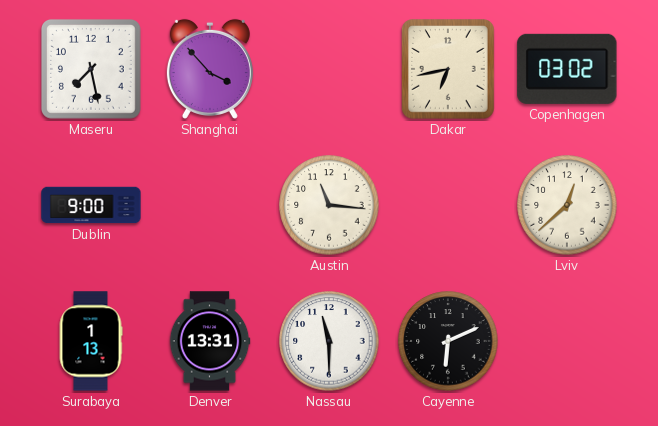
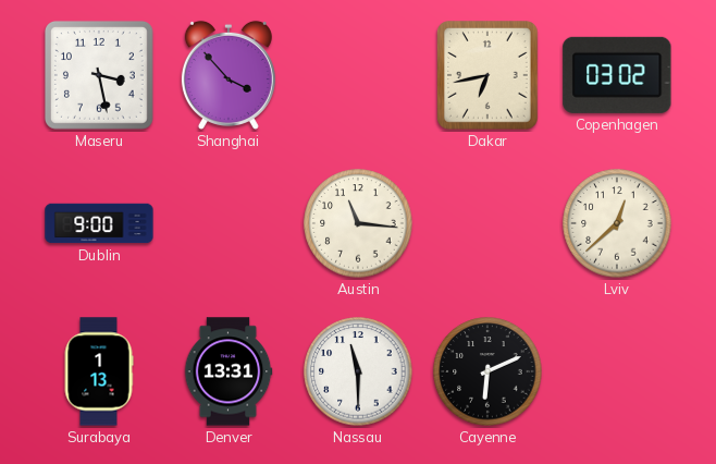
Maseru: 7:28 -> 3:28 (99, 75)
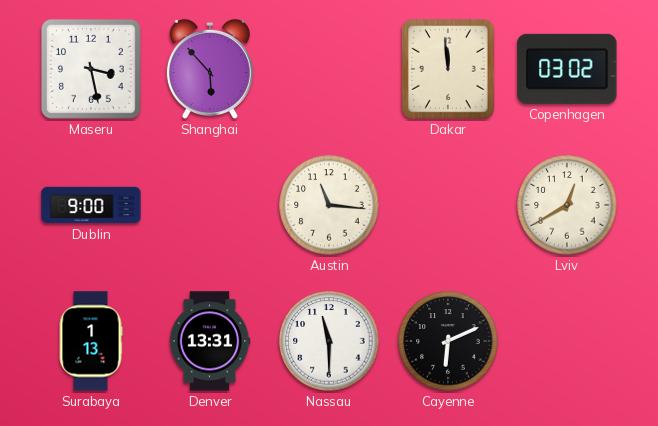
Shanghai: 3:53 -> 5:53 (210, 69)
Dakar: 6:43 -> 11:59 (449, 69)
Lviv: 12:38 -> 12:40 (567, 205)
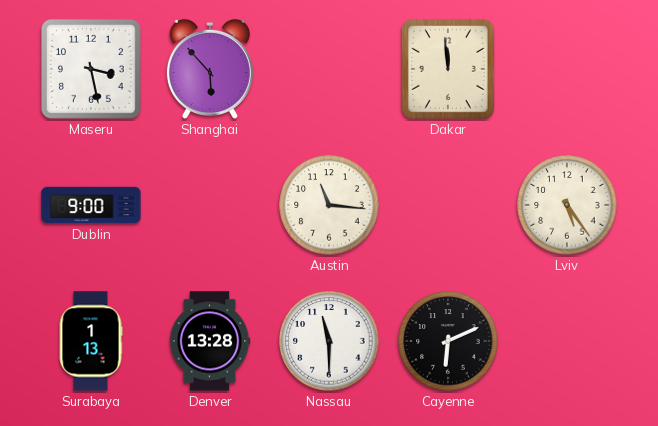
Copenhagen: 03:02 -> none (567, 69)
Lviv: 12:40 -> 5:24 (567, 205)
Denver: 13:31 -> 13:28 (210, 341)
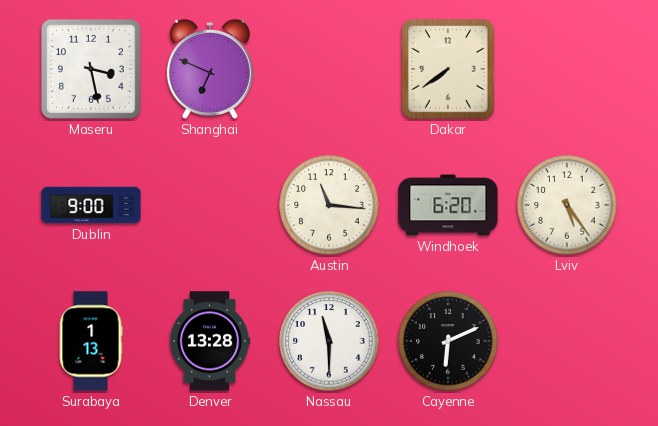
Shanghai: 5:53 -> 6:49 (210, 69)
Dakar: 11:59 -> 7:39 (449, 69)
Windhoek: none -> 6:20 (448, 205)
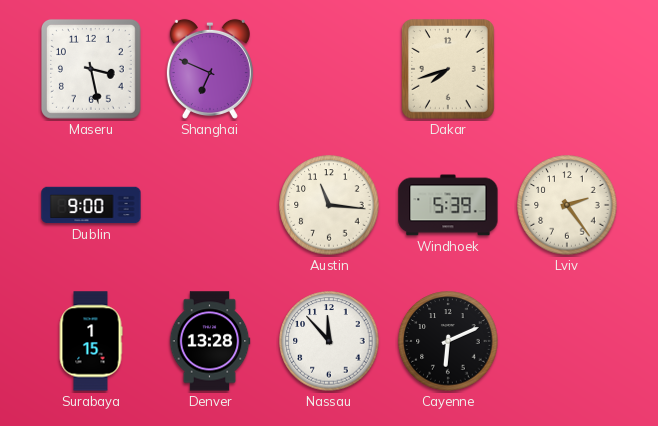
Dakar: 7:39 -> 7:42 (449, 69)
Windhoek: 6:20 -> 5:39 (448, 205)
Lviv: 5:24 -> 2:24 (567, 205)
Surabaya: 1:13 -> 1:15 (91, 341)
Nassau: 11:30 -> 11:53 (329, 341)
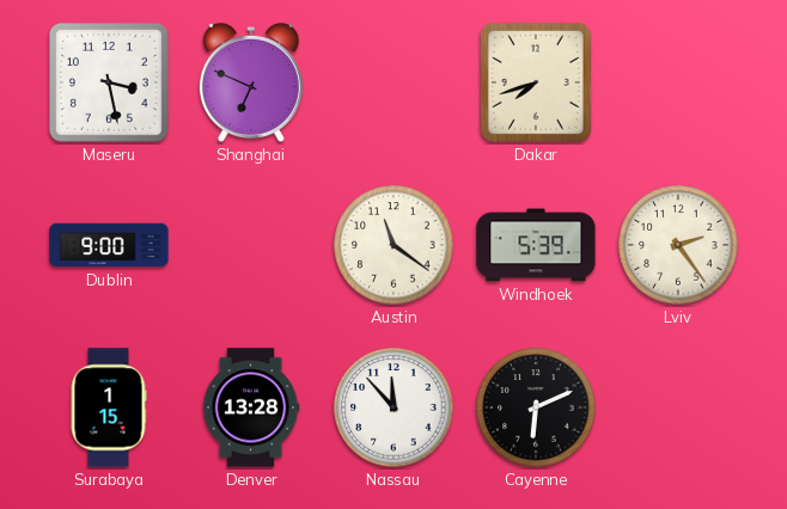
Austin: 11:16 -> 11:21 (393, 245)
